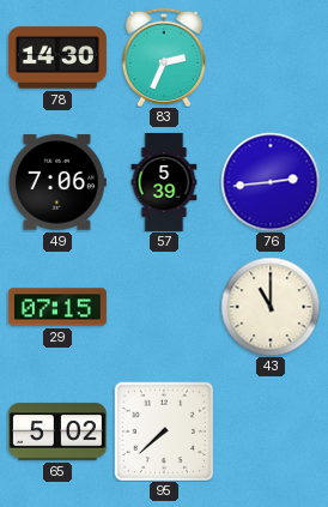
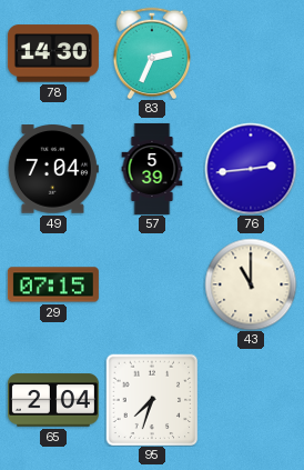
49: 7:06 -> 7:04 (53, 169)
65: 5:02 -> 2:04 (53, 400)
95: 7:38 -> 7:33 (152, 400)
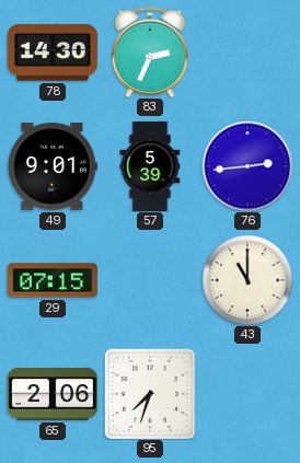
49: 7:04 -> 9:01 (53, 166)
65: 2:04 -> 2:06 (53, 394)
